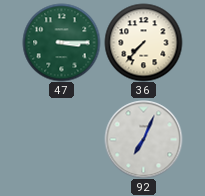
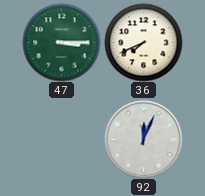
36: 7:37 -> 7:41 (143, 42)
92: 7:04 -> 12:04 (143, 139)
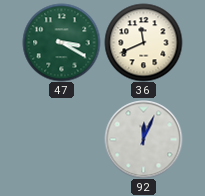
47: 3:15 -> 3:20 (61, 42)
36: 7:41 -> 11:41 (143, 42)
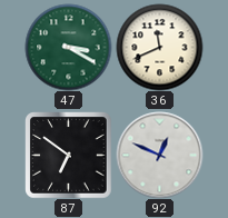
87: none -> 6:51 (68, 155)
92: 12:04 -> 12:49 (159, 155)
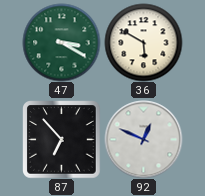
36: 11:41 -> 5:50 (143, 42)
87: 6:51 -> 6:53 (61, 139)
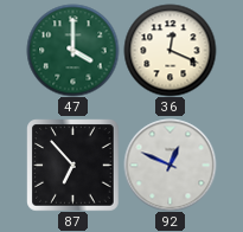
47: 3:20 -> 4:00 (72, 50)
36: 5:50 -> 12:19 (170, 50)
